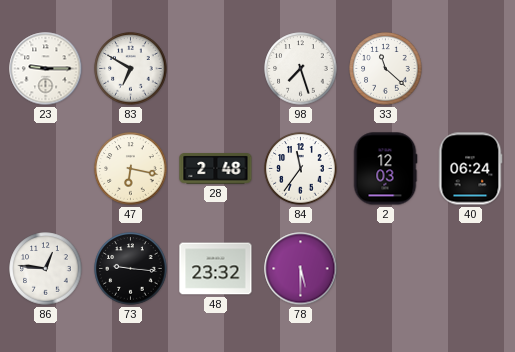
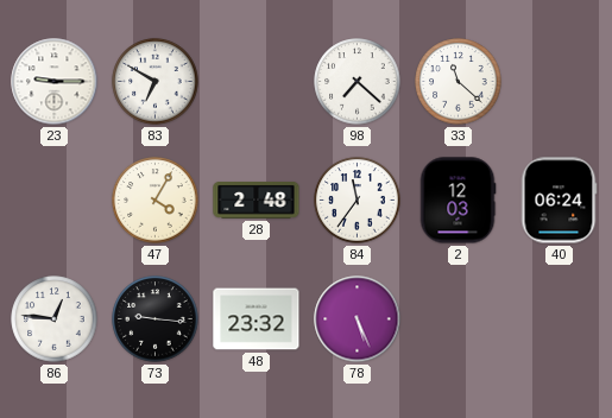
98: 7:27 -> 7:22 (358, 82)
47: 6:17 -> 4:05 (156, 201)
78: 5:30 -> 5:26 (358, 319)
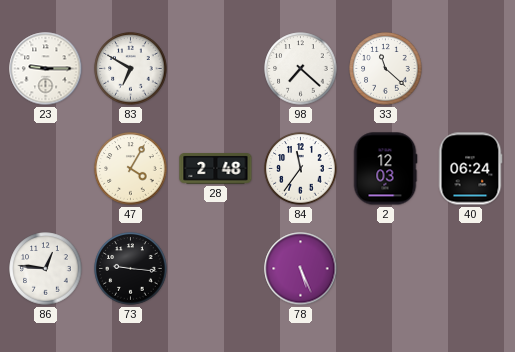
48: 23:32 -> none (257, 319)
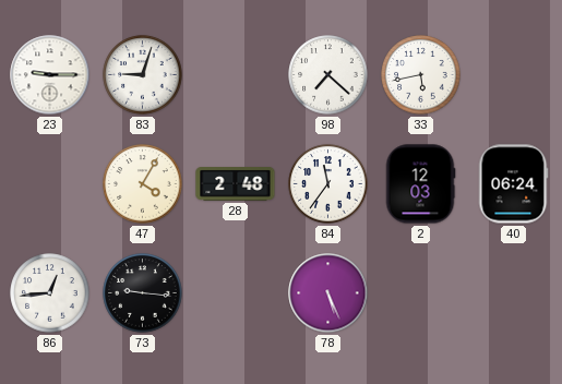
83: 6:50 -> 9:03 (143, 75)
33: 11:22 -> 5:43 (421, 75)
86: 12:46 -> 12:44 (50, 293)
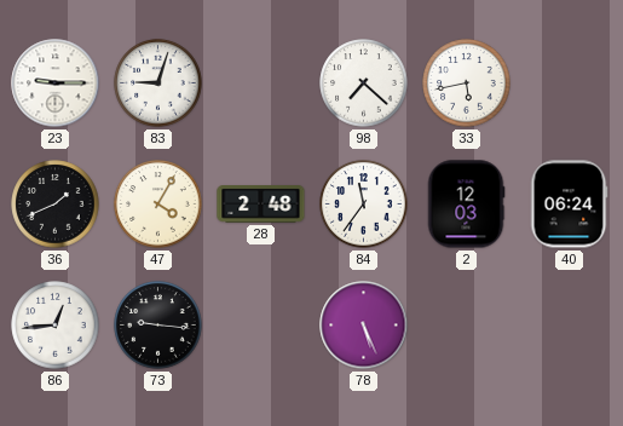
36: none -> 1:41 (56, 205)
